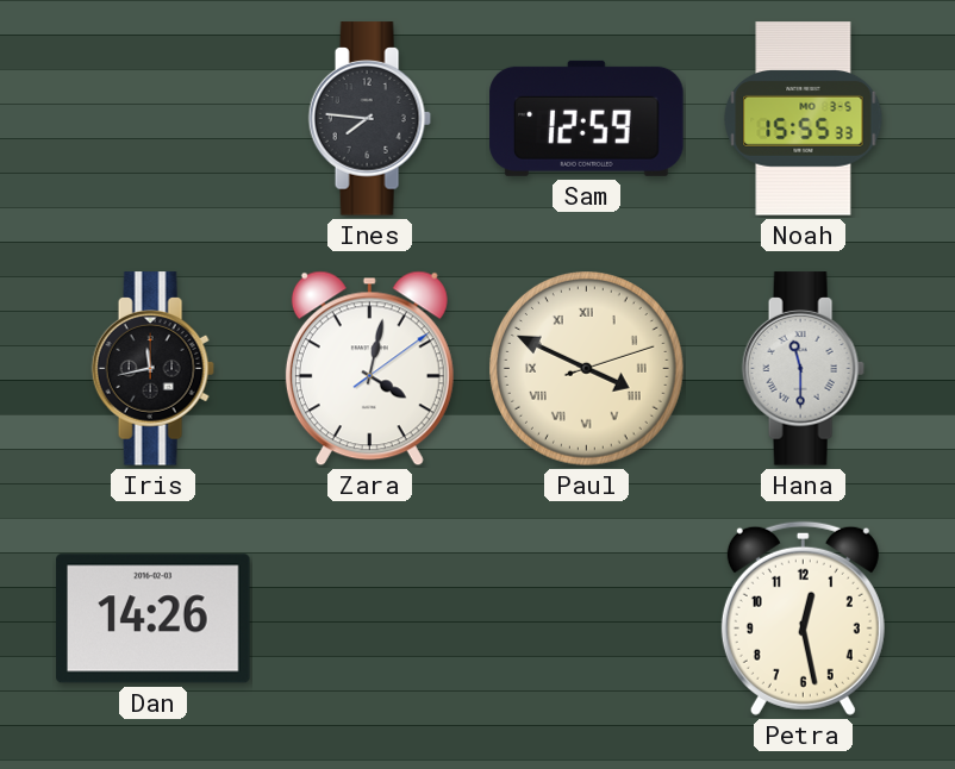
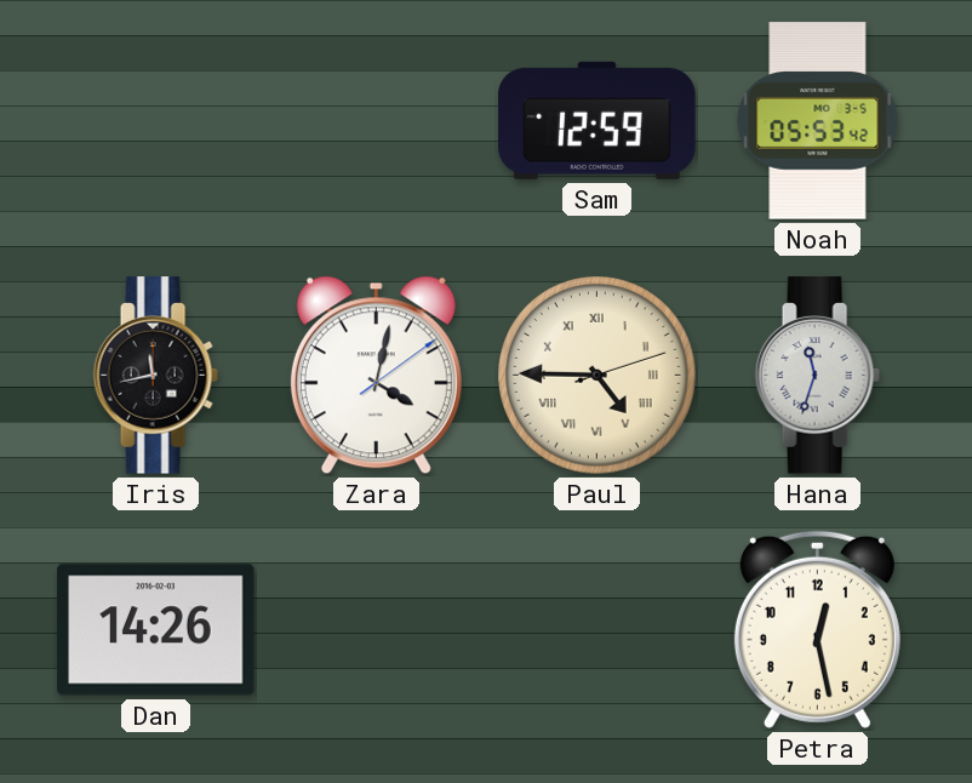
Ines: 7:46 -> none (369, 119)
Noah: 15:55 -> 05:53 (818, 121)
Paul: 3:49 -> 4:45 (598, 376)
Hana: 11:30 -> 11:33 (817, 376)
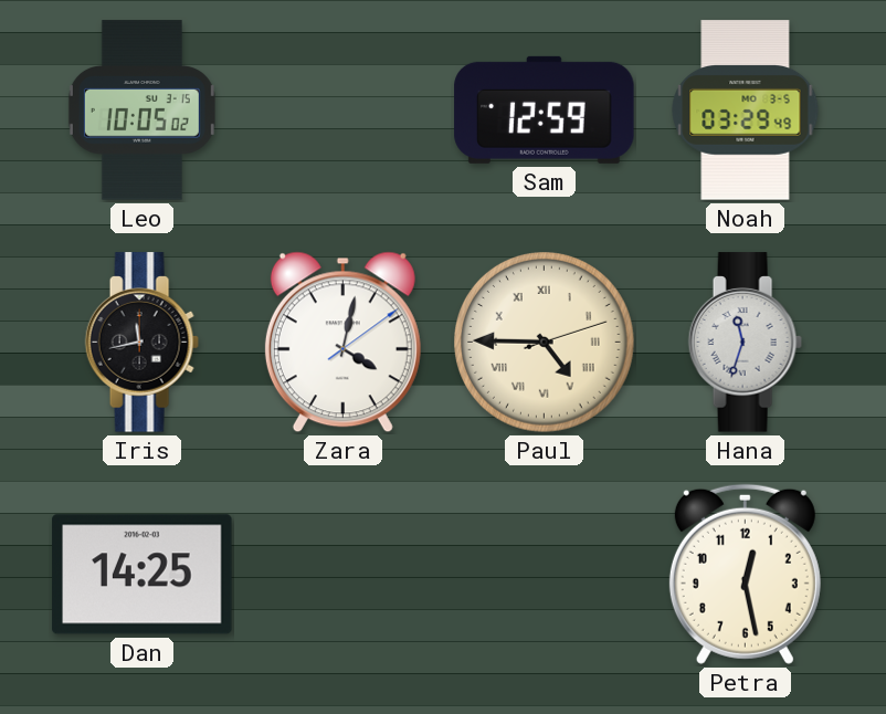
Leo: none -> 10:05 (141, 111)
Noah: 05:53 -> 03:29 (746, 111)
Dan: 14:26 -> 14:25 (143, 575)
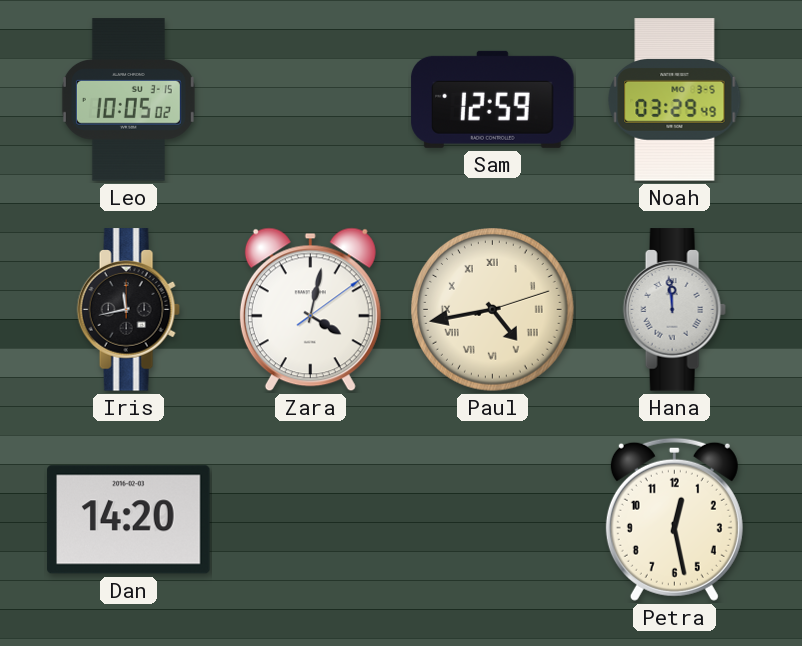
Paul: 4:45 -> 4:43 (493, 310)
Hana: 11:33 -> 11:59 (674, 310)
Dan: 14:25 -> 14:20 (129, 520)
